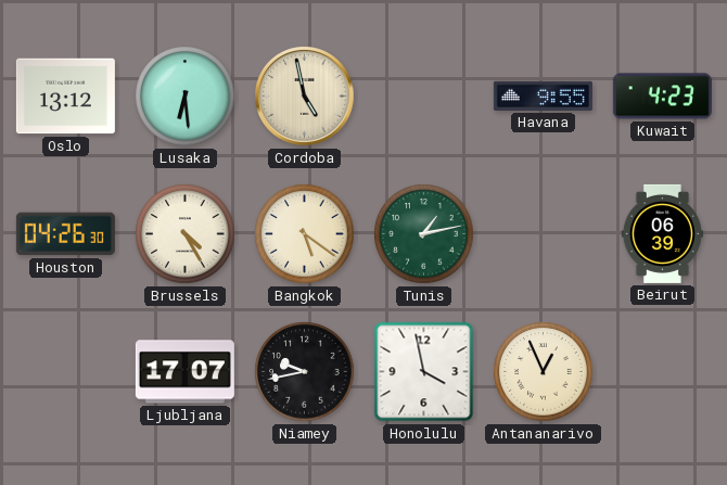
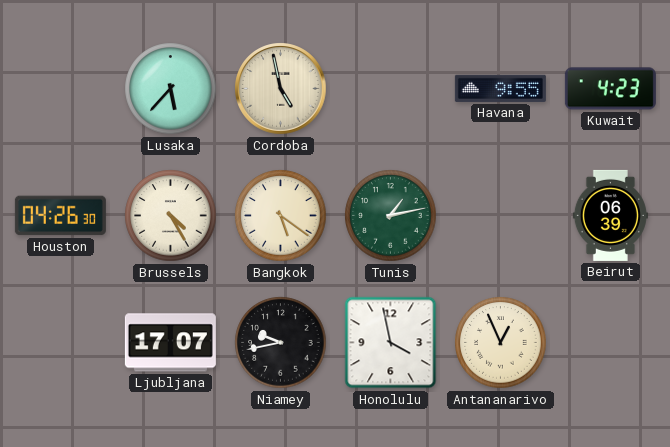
Oslo: 13:12 -> none (65, 97)
Lusaka: 6:29 -> 5:37 (171, 89)
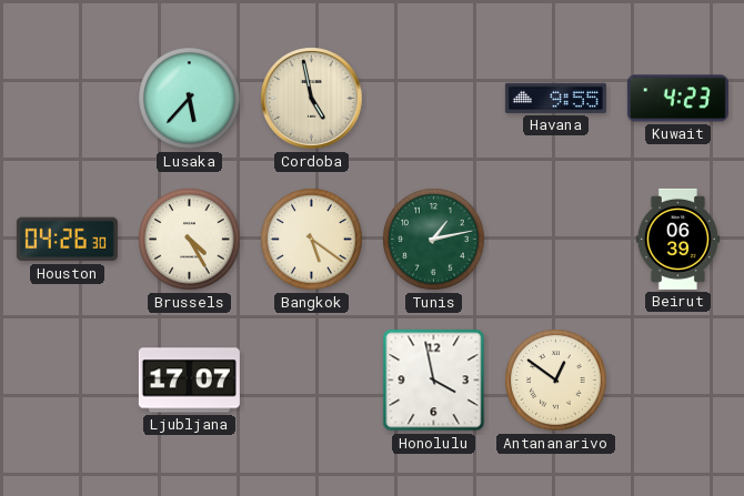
Niamey: 9:43 -> none (281, 343)
Antananarivo: 12:56 -> 12:51 (556, 381)
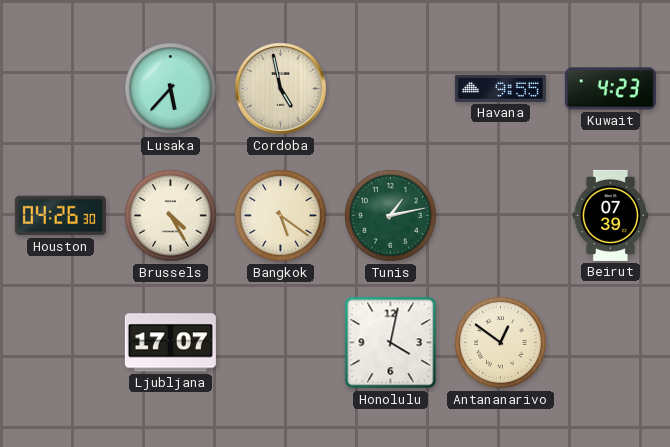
Beirut: 06:39 -> 07:39 (610, 215)
Honolulu: 3:58 -> 4:02 (391, 343)
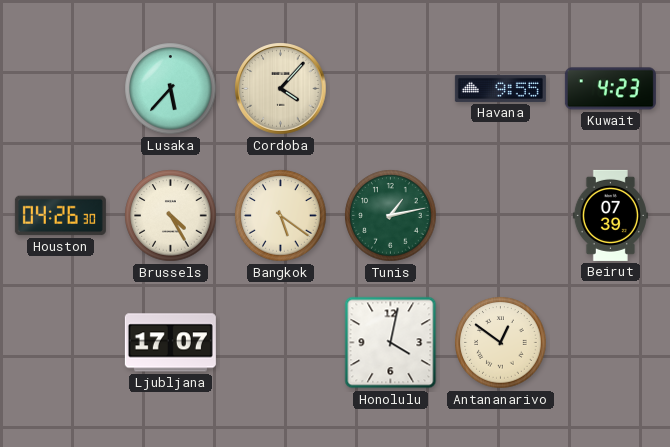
Cordoba: 4:58 -> 4:07 (281, 89)
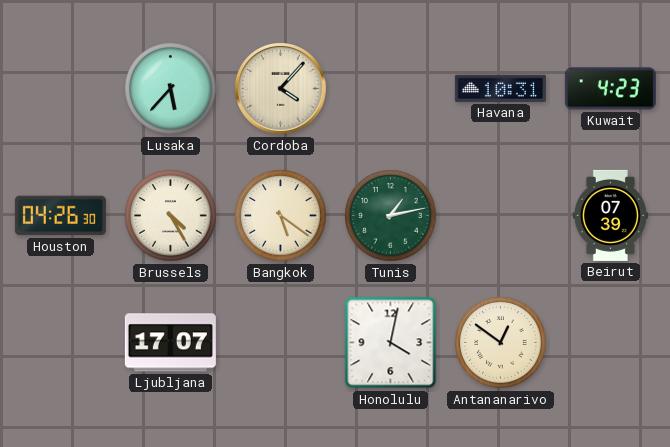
Havana: 9:55 -> 10:31 (500, 88)
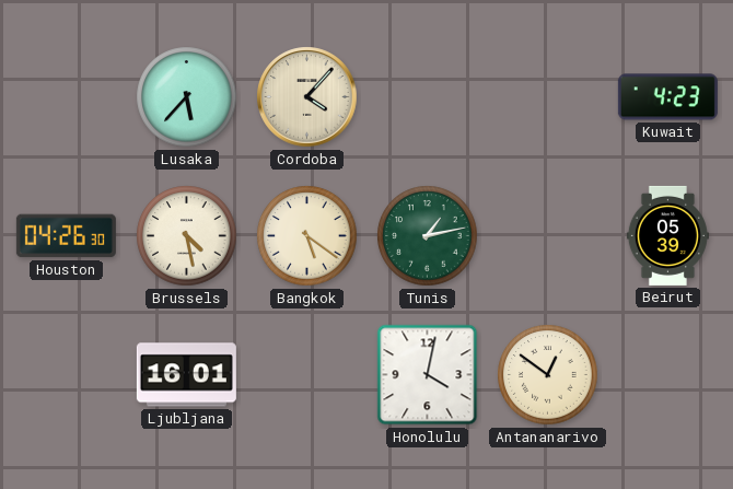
Havana: 10:31 -> none (500, 88)
Brussels: 4:25 -> 4:28 (187, 236)
Beirut: 07:39 -> 05:39 (667, 235)
Ljubljana: 17:07 -> 16:01 (186, 375)
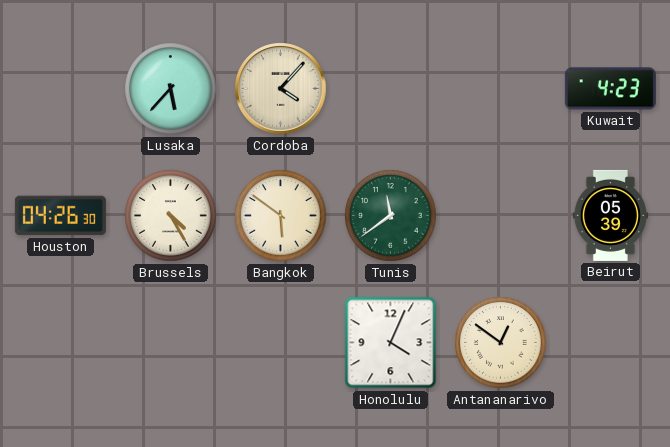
Brussels: 4:28 -> 4:25 (171, 216)
Bangkok: 5:21 -> 5:51 (281, 216)
Tunis: 1:13 -> 11:39 (391, 216)
Ljubljana: 16:01 -> none (186, 375)
Honolulu: 4:02 -> 4:04 (391, 343)
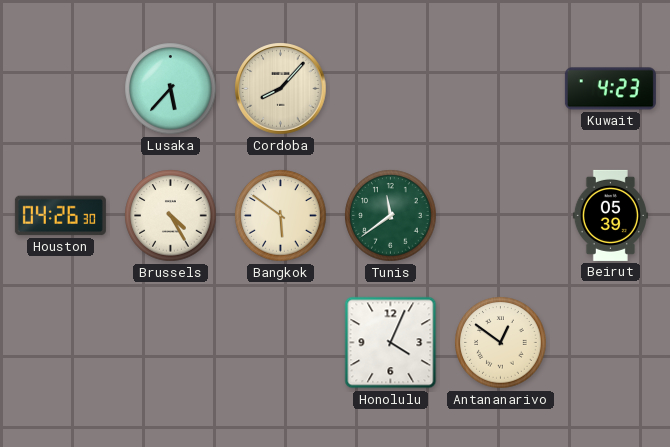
Cordoba: 4:07 -> 8:07 (281, 89)
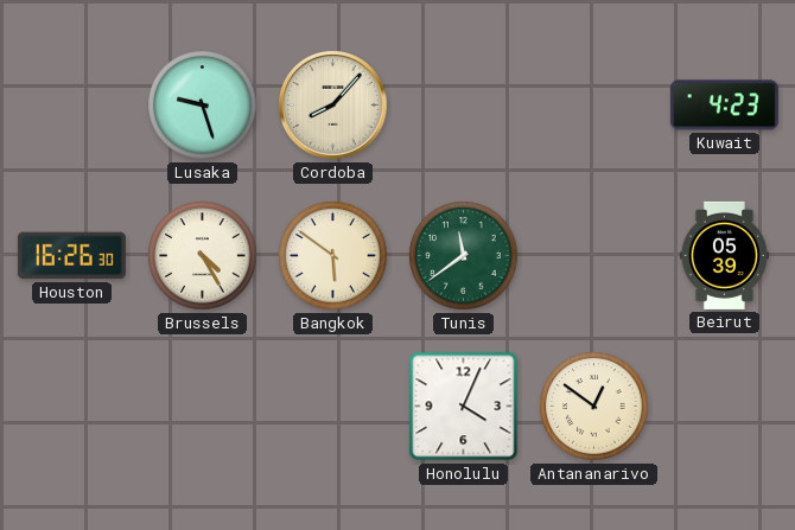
Lusaka: 5:37 -> 9:27 (203, 106)
Houston: 04:26 -> 16:26 (71, 256)
